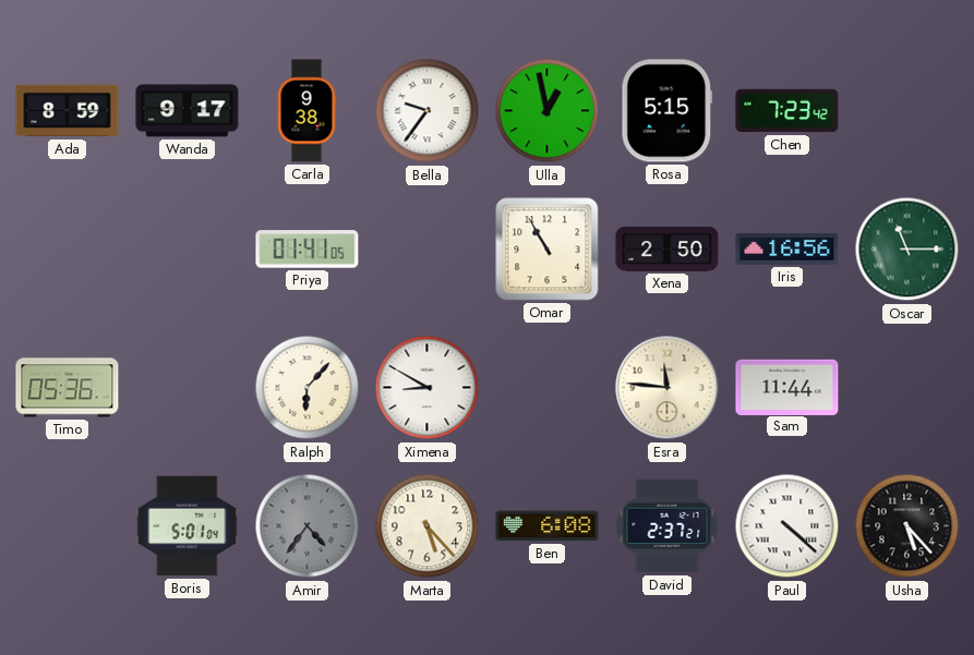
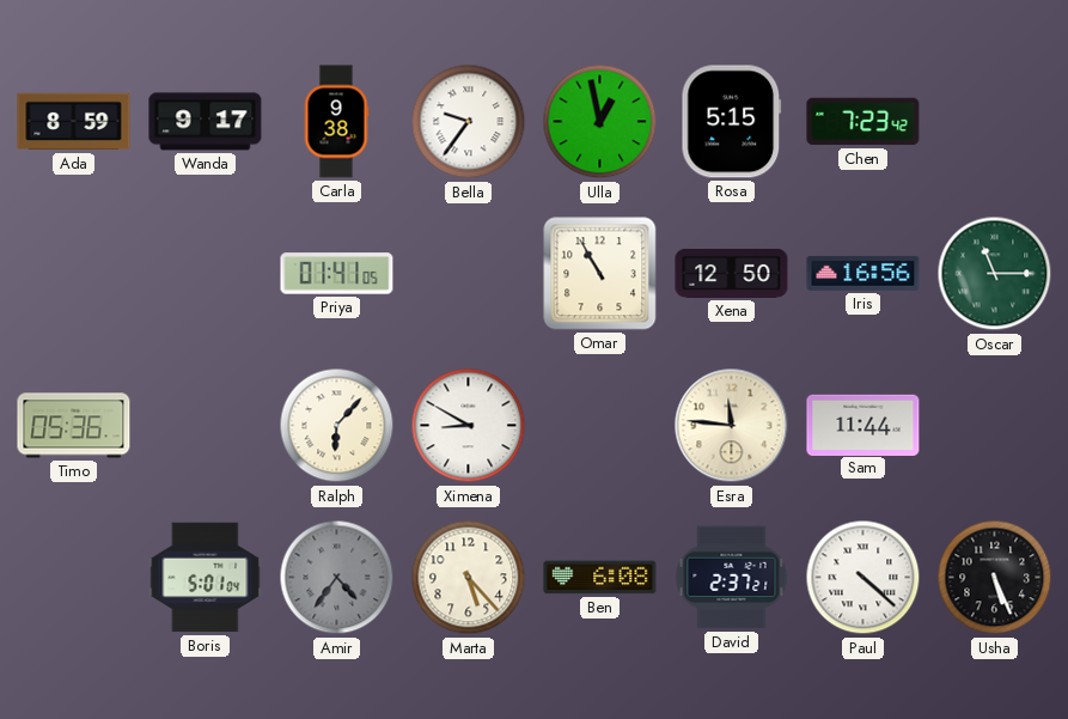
Xena: 2:50 -> 12:50 (732, 273)
Usha: 5:23 -> 5:26 (995, 578)
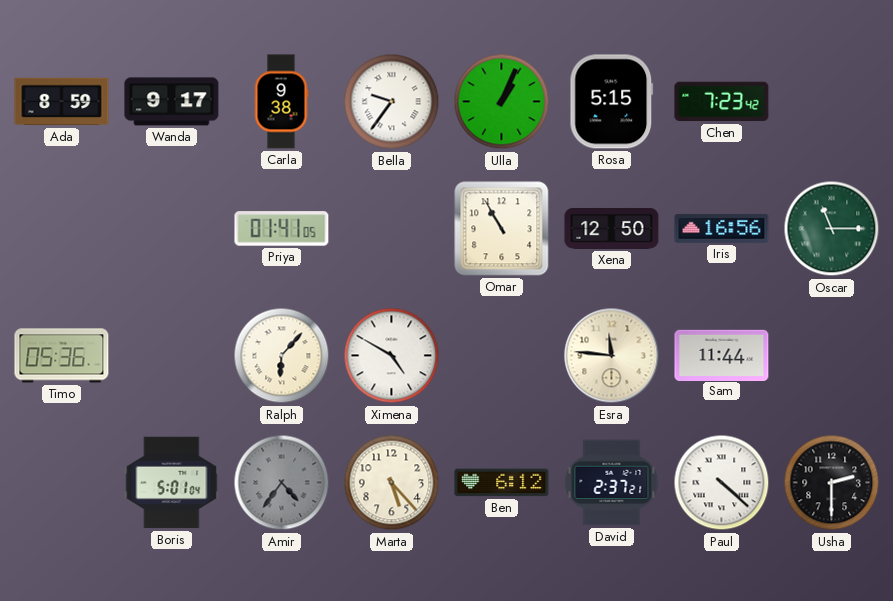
Ulla: 12:58 -> 1:04 (502, 102)
Ximena: 8:50 -> 4:50 (392, 356)
Ben: 6:08 -> 6:12 (502, 483)
Usha: 5:26 -> 2:30 (832, 483)
